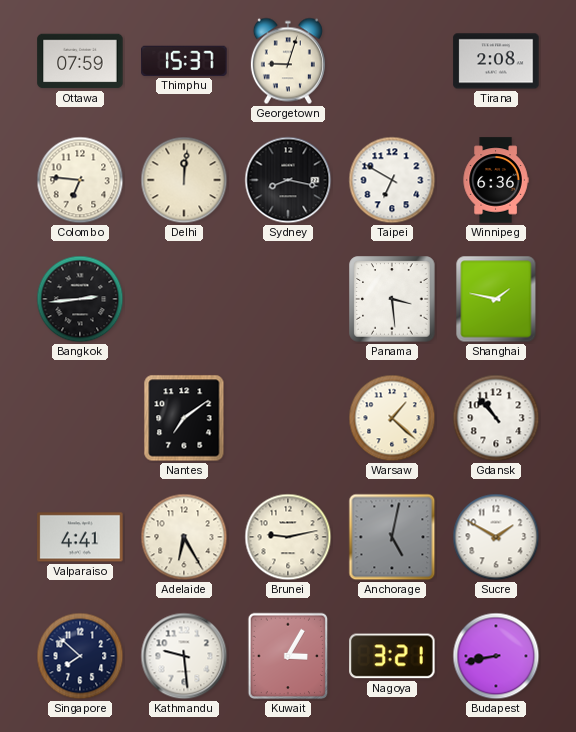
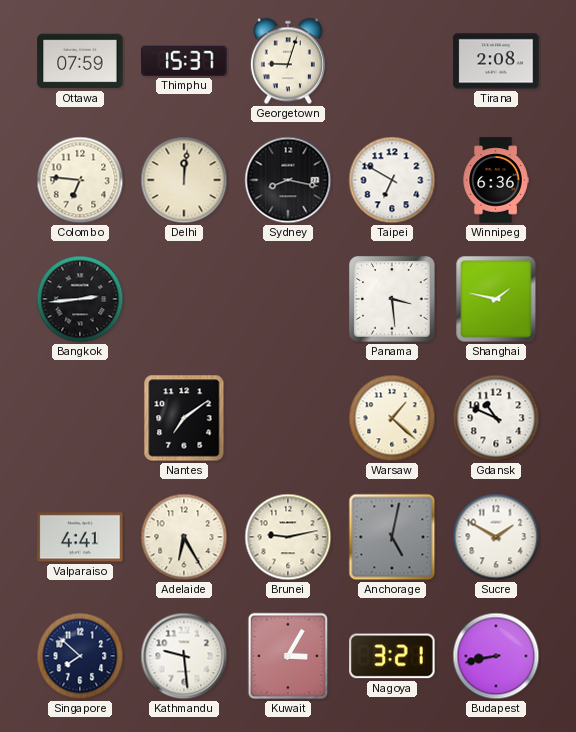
Gdansk: 10:53 -> 10:49 (496, 418)
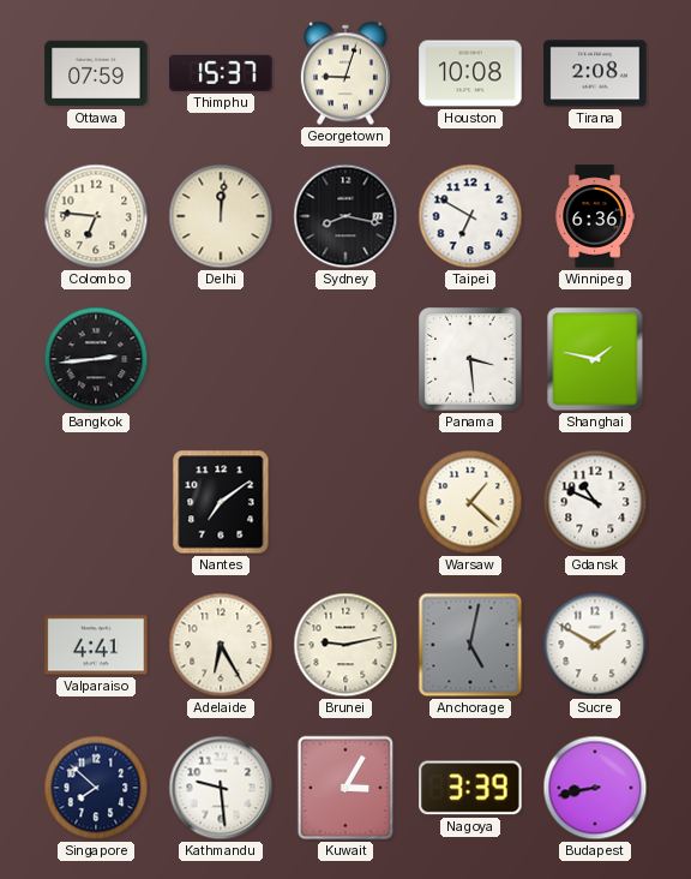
Houston: none -> 10:08 (470, 73)
Nagoya: 3:21 -> 3:39 (470, 788)
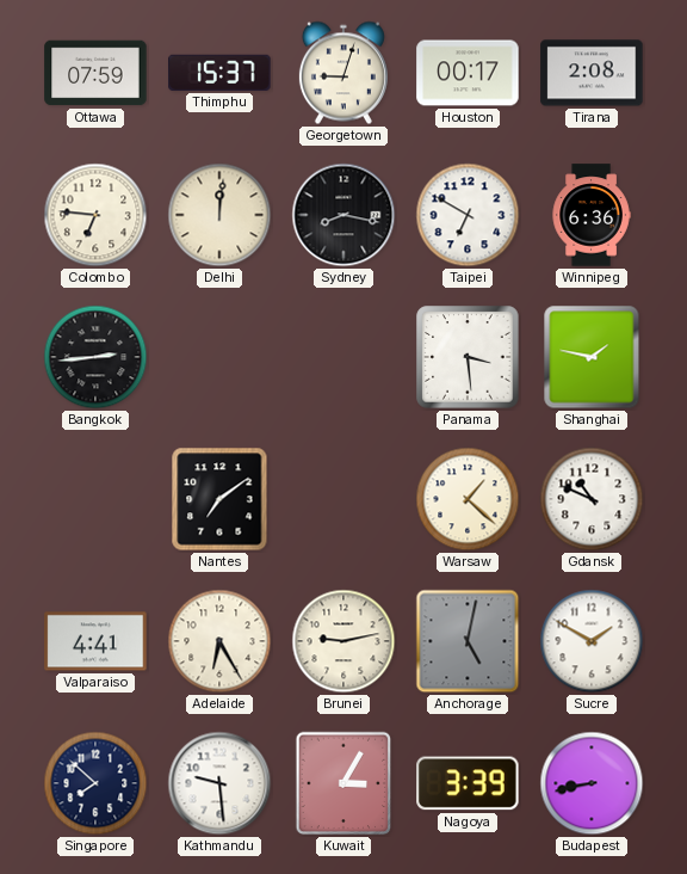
Houston: 10:08 -> 00:17 (468, 73)
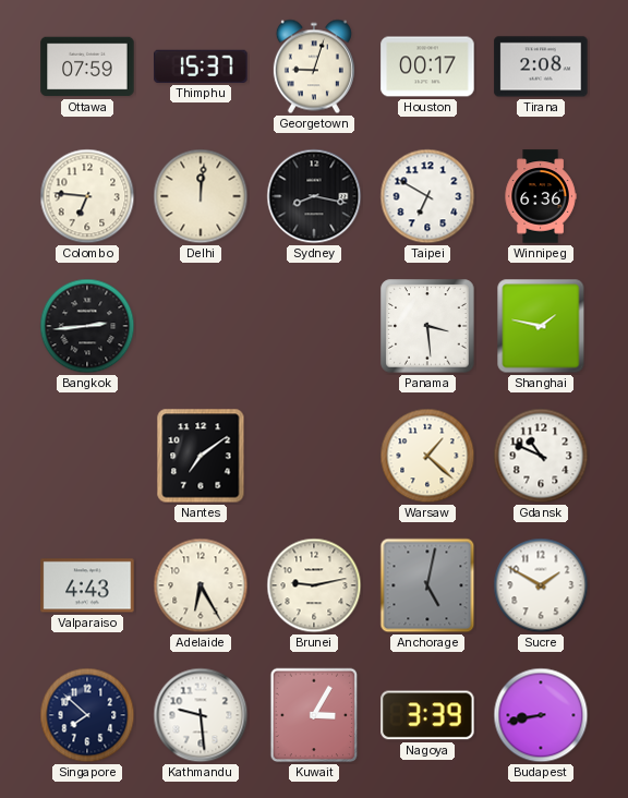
Valparaiso: 4:41 -> 4:43 (87, 585)
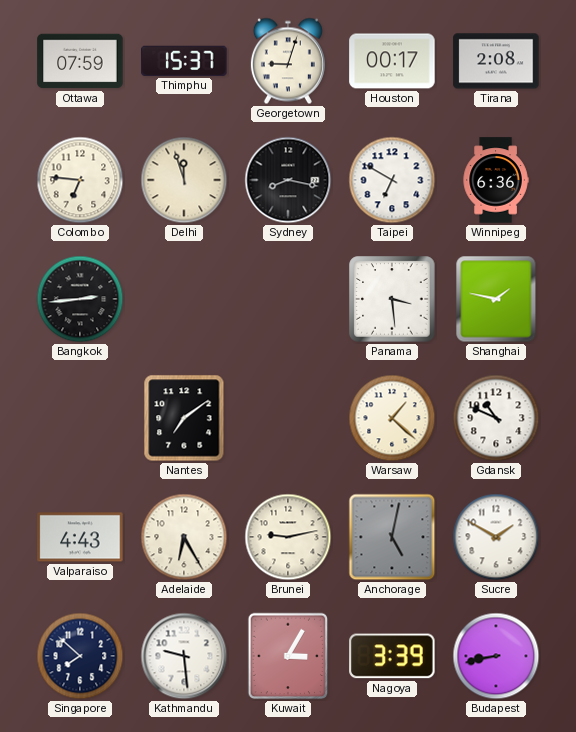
Delhi: 12:01 -> 11:57 (184, 180)
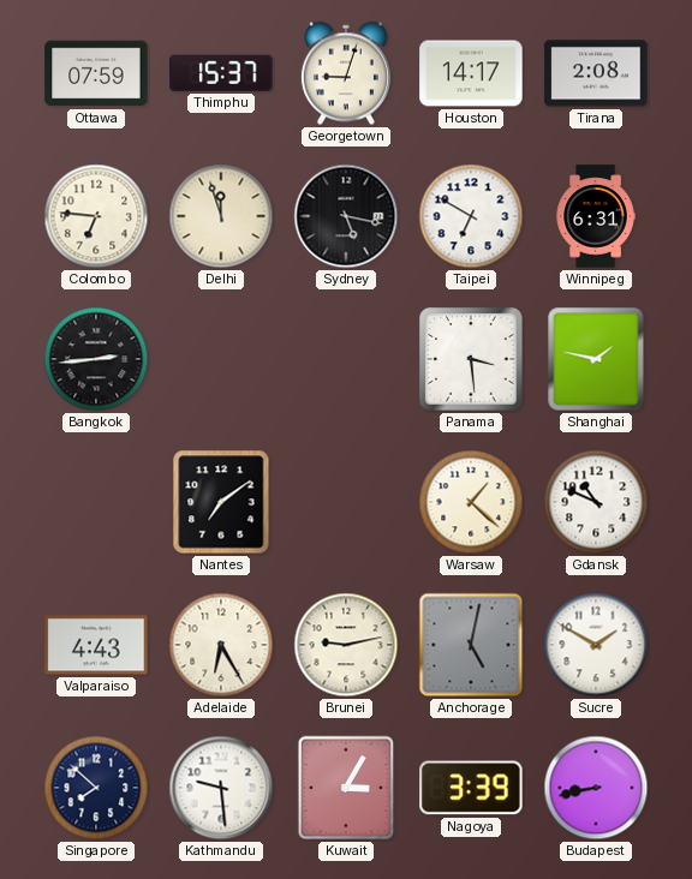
Houston: 00:17 -> 14:17 (471, 73)
Sydney: 8:17 -> 5:17 (346, 216)
Winnipeg: 6:36 -> 6:31 (596, 216)
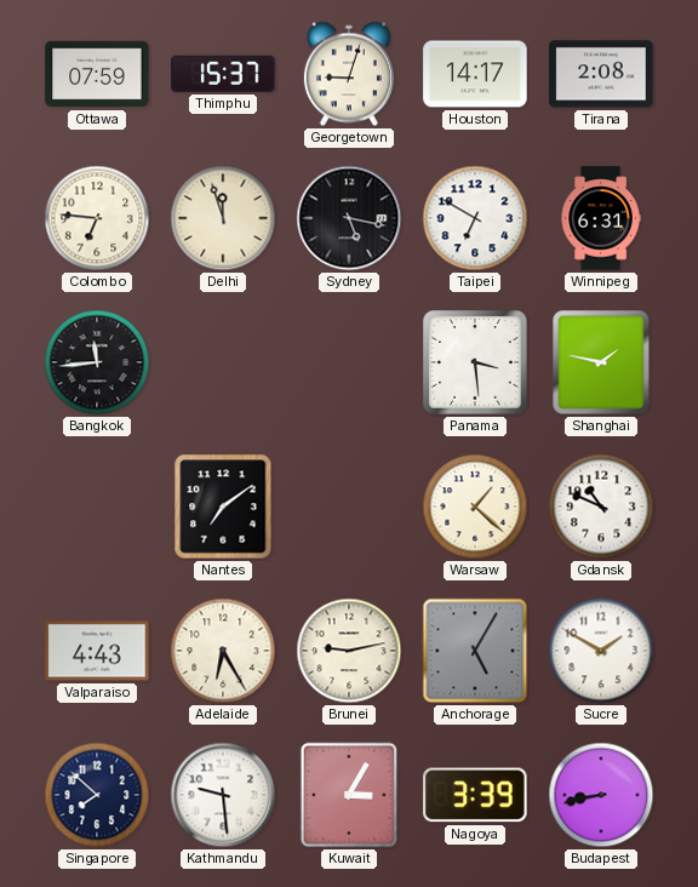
Bangkok: 2:44 -> 11:44 (97, 362)
Anchorage: 5:02 -> 5:05 (475, 651)
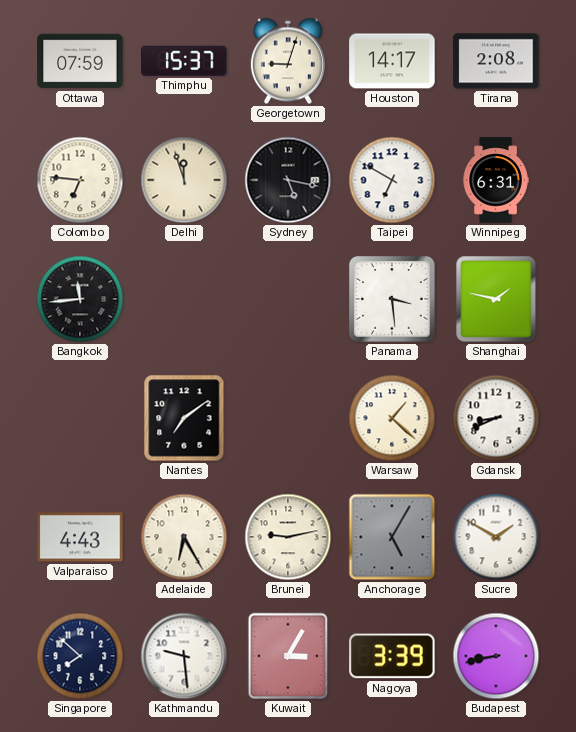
Gdansk: 10:49 -> 8:41 (496, 418)
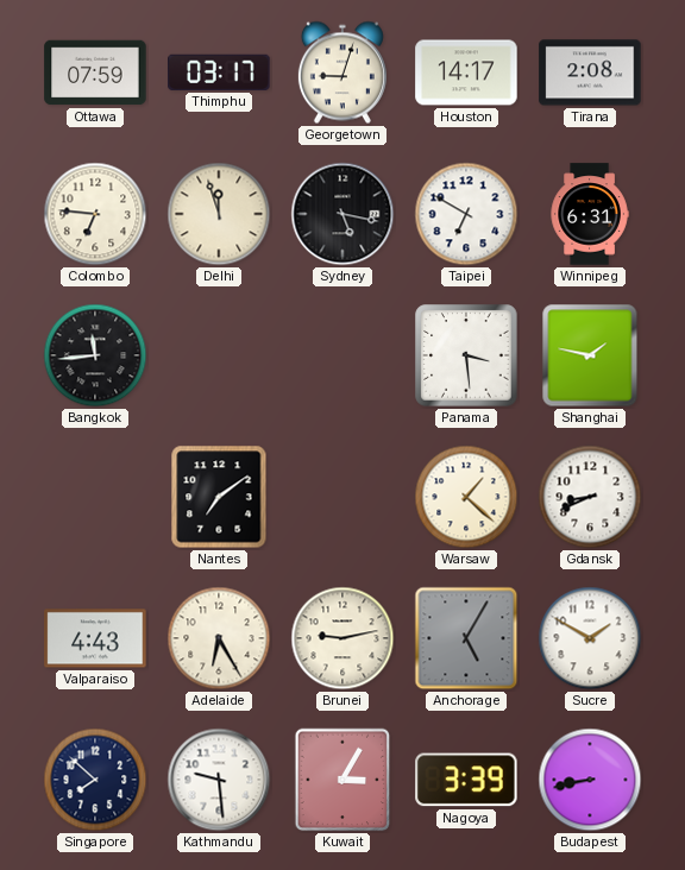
Thimphu: 15:37 -> 03:17 (219, 72)
